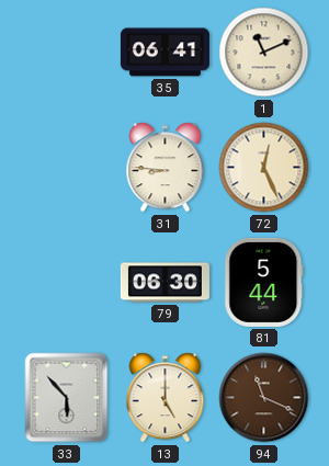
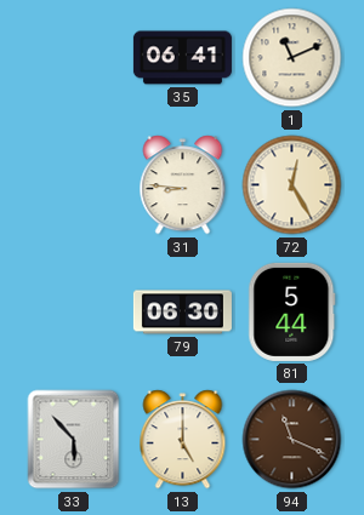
72: 12:26 -> 12:25 (292, 185)
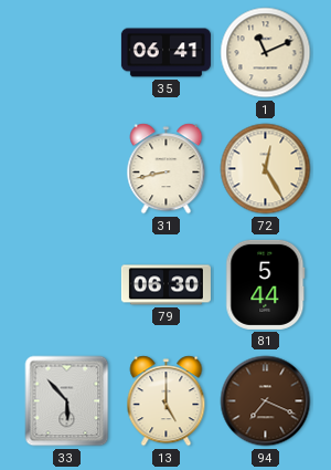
31: 8:46 -> 8:43 (167, 169)
94: 11:19 -> 7:19 (266, 401)
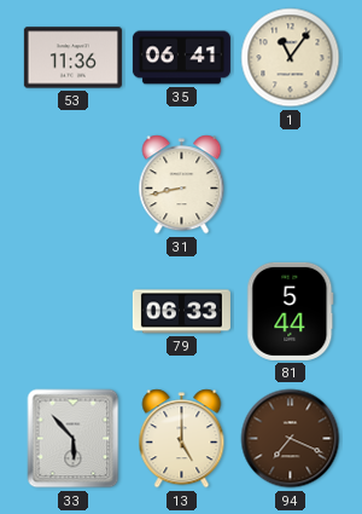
53: none -> 11:36 (72, 58)
1: 11:11 -> 11:06 (291, 58)
72: 12:25 -> none (266, 169)
79: 06:30 -> 06:33 (181, 312)
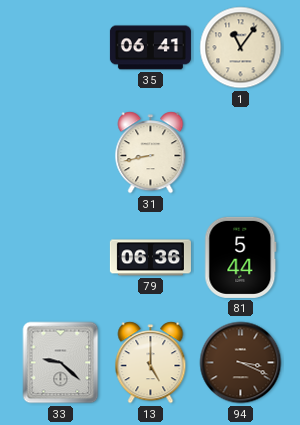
53: 11:36 -> none (72, 58)
79: 06:33 -> 06:36 (150, 258)
33: 5:53 -> 9:22 (61, 363)
94: 7:19 -> 3:19 (241, 363)
